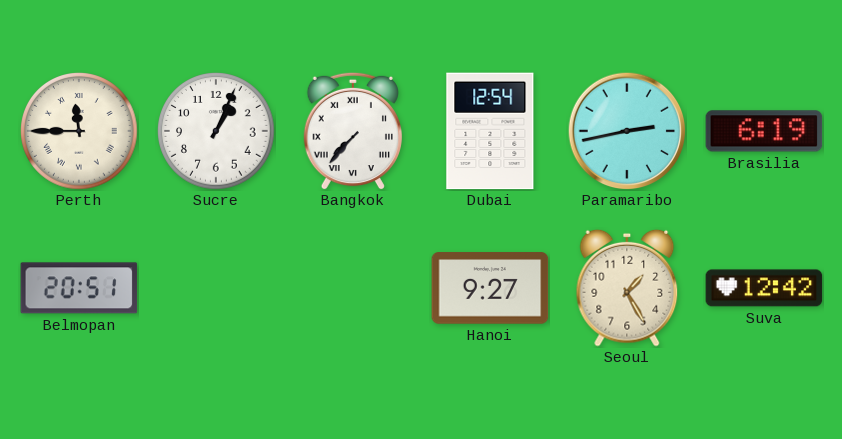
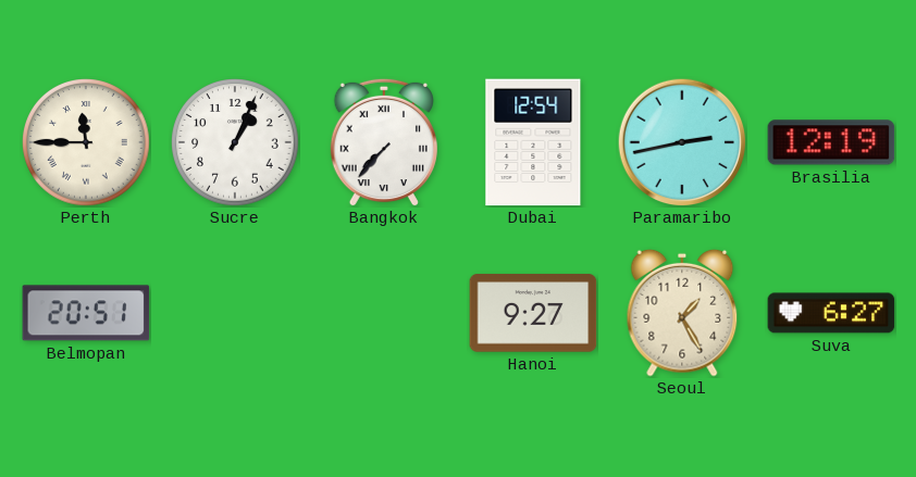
Brasilia: 6:19 -> 12:19 (831, 142)
Suva: 12:42 -> 6:27 (831, 313)
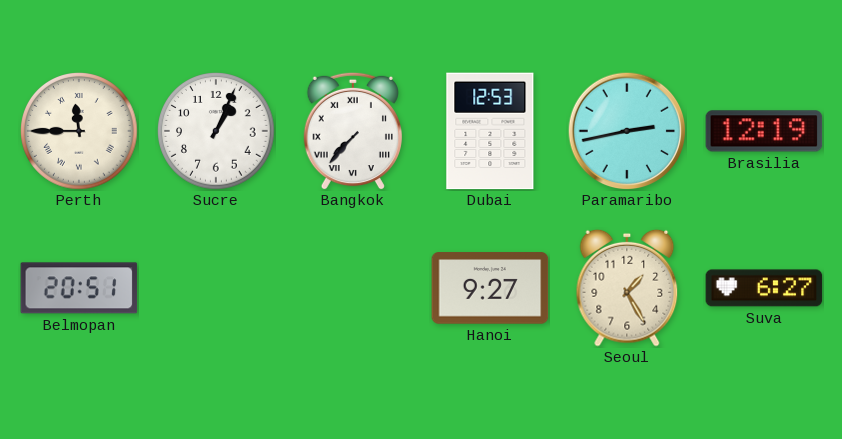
Dubai: 12:54 -> 12:53 (490, 131)
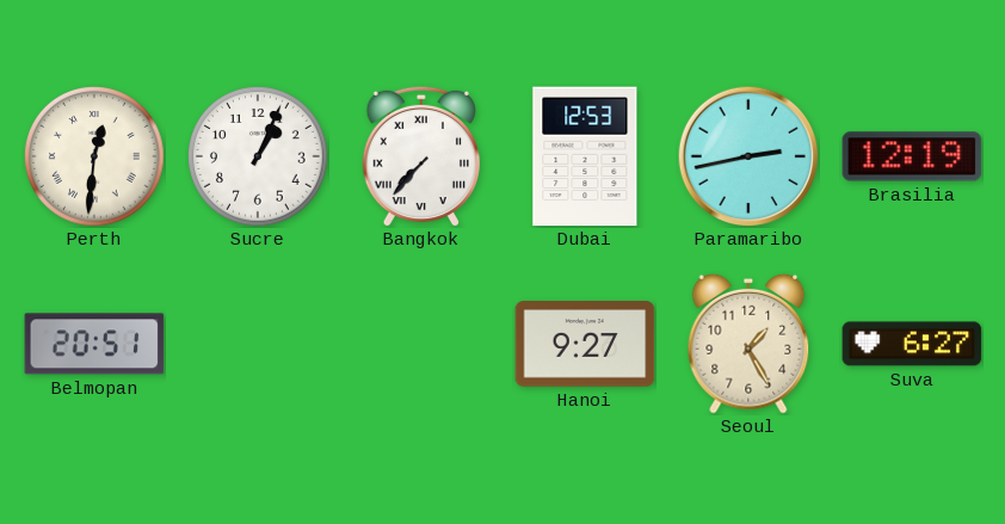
Perth: 11:45 -> 12:31 (95, 158)
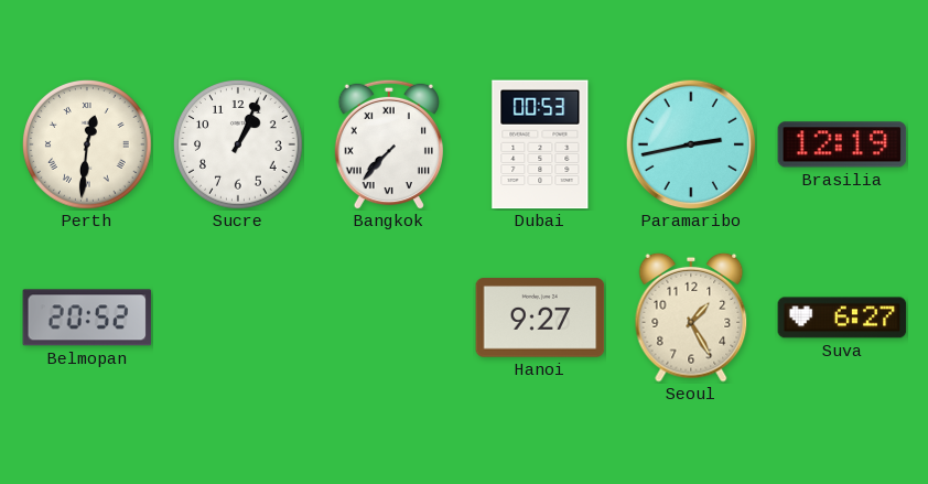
Dubai: 12:53 -> 00:53 (540, 144)
Belmopan: 20:51 -> 20:52 (87, 318)
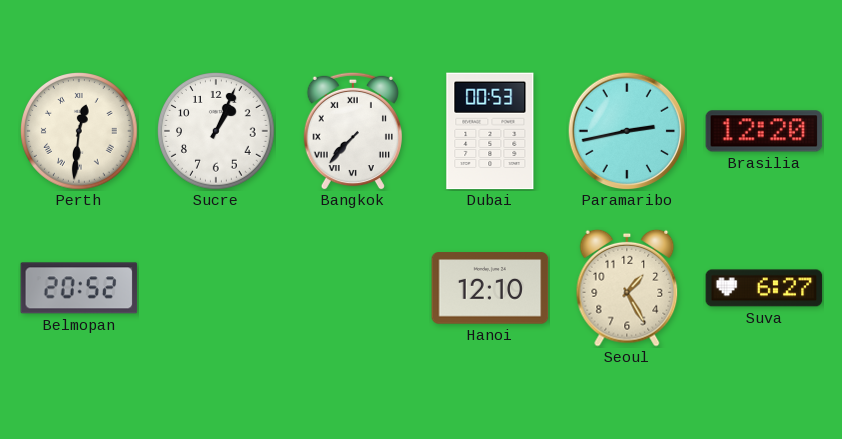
Brasilia: 12:19 -> 12:20 (764, 131)
Hanoi: 9:27 -> 12:10 (490, 288)
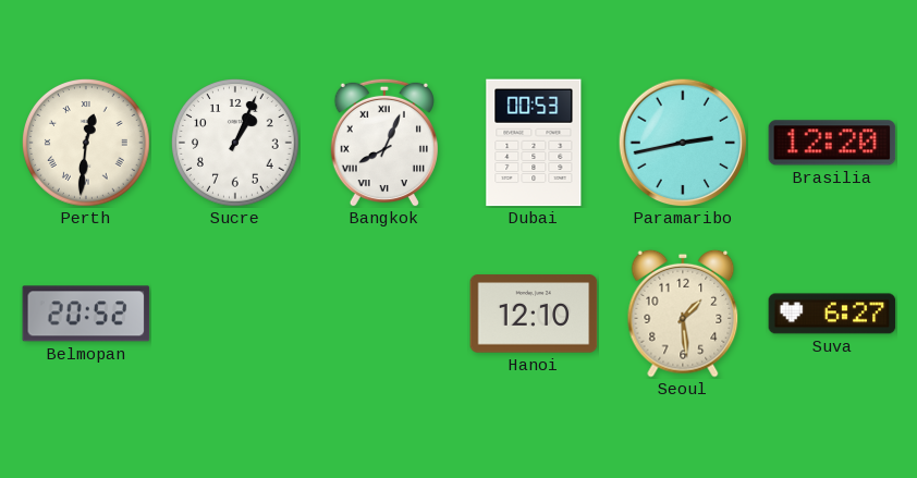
Bangkok: 7:37 -> 8:04 (384, 143)
Seoul: 1:25 -> 1:29 (683, 314)
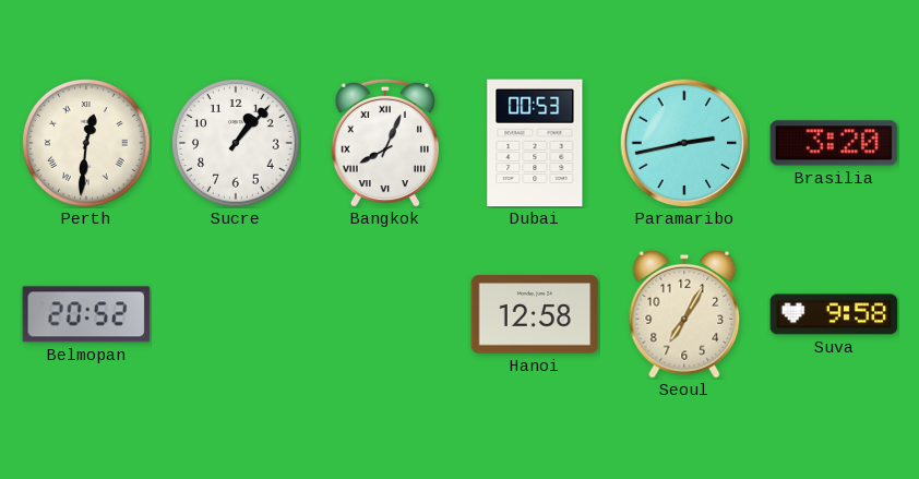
Sucre: 1:04 -> 1:07 (237, 144)
Brasilia: 12:20 -> 3:20 (834, 143)
Hanoi: 12:10 -> 12:58 (535, 314)
Seoul: 1:29 -> 7:05 (684, 314)
Suva: 6:27 -> 9:58 (834, 314)
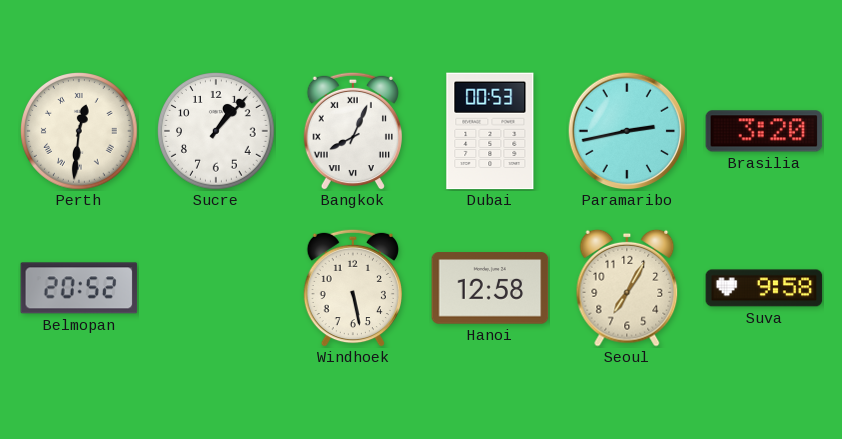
Windhoek: none -> 5:28 (353, 288)
